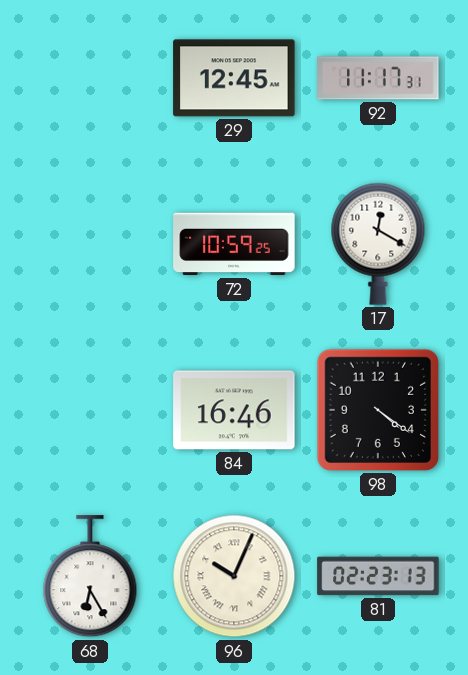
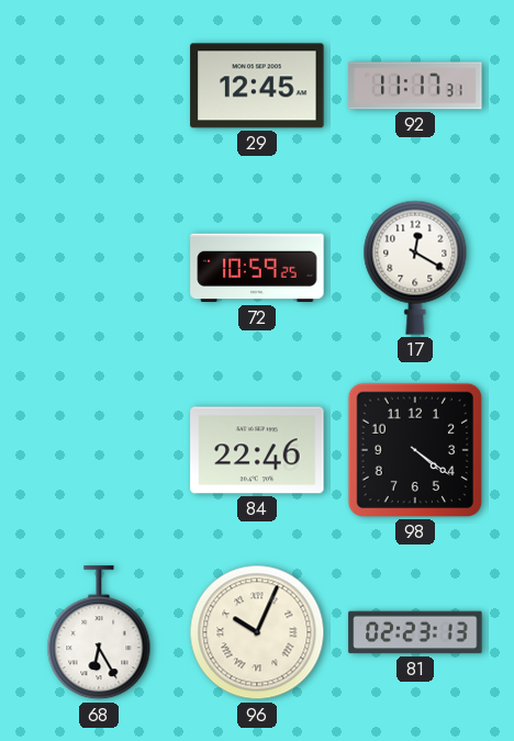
84: 16:46 -> 22:46 (257, 450)
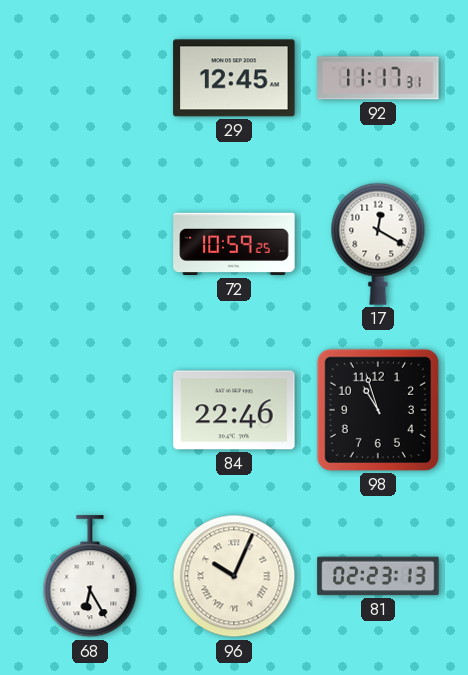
98: 4:21 -> 10:57 (378, 410)
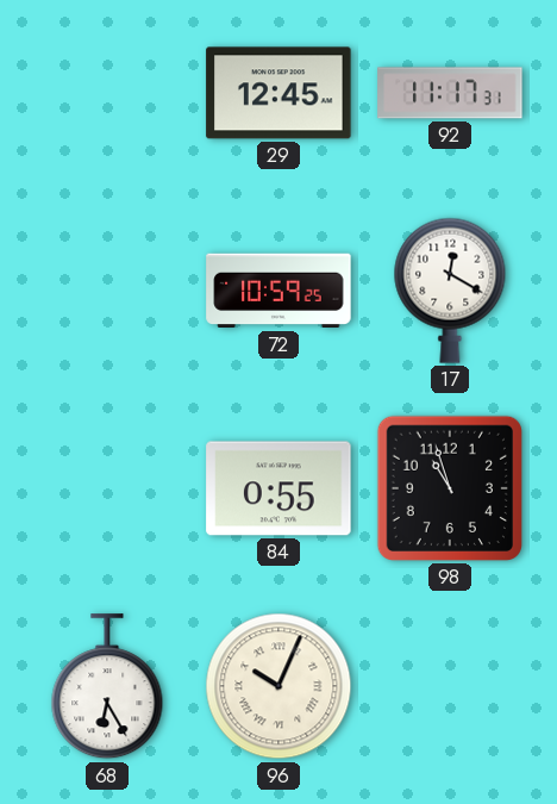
84: 22:46 -> 0:55 (278, 488)
81: 02:23 -> none (378, 576)
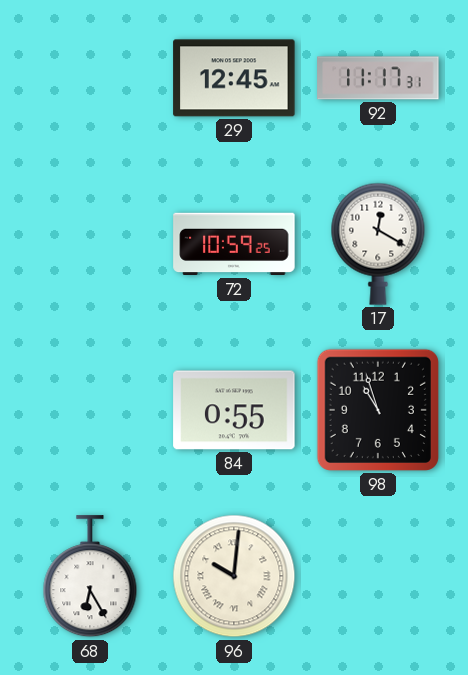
96: 10:04 -> 10:01 (234, 576)
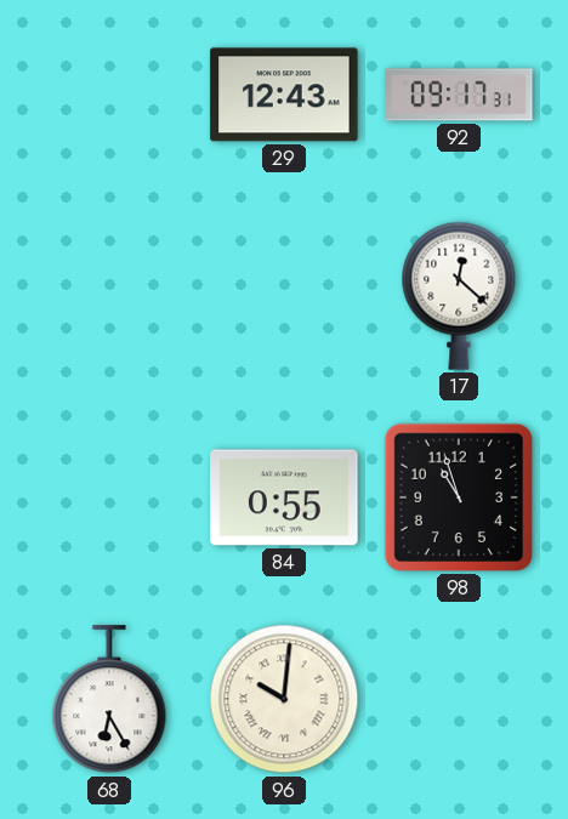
29: 12:45 -> 12:43 (284, 95)
92: 11:17 -> 09:17 (459, 95)
72: 10:59 -> none (234, 244)
17: 12:20 -> 12:22 (459, 296)
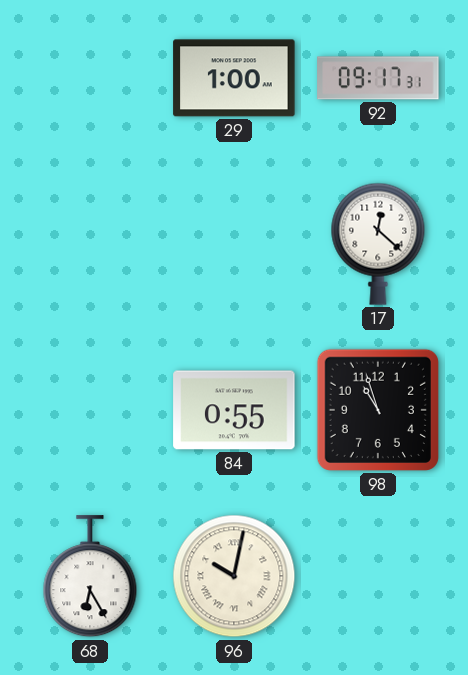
29: 12:43 -> 1:00 (234, 78)
96: 10:01 -> 10:02 (234, 576)
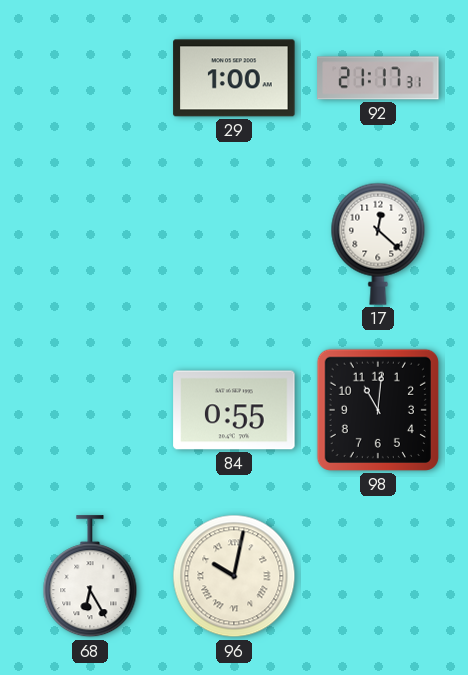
92: 09:17 -> 21:17 (378, 78)
98: 10:57 -> 11:01 (378, 410)
